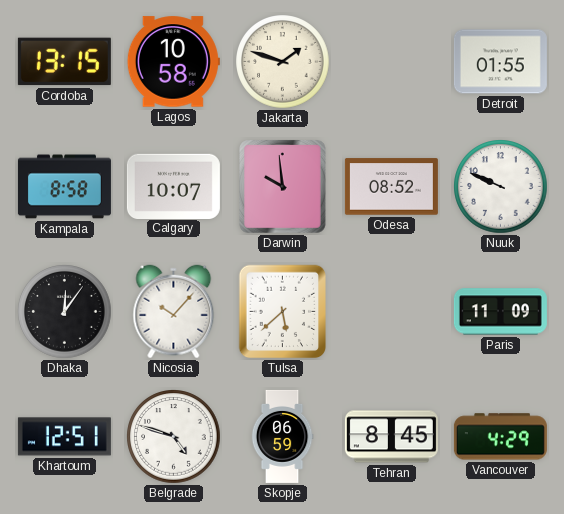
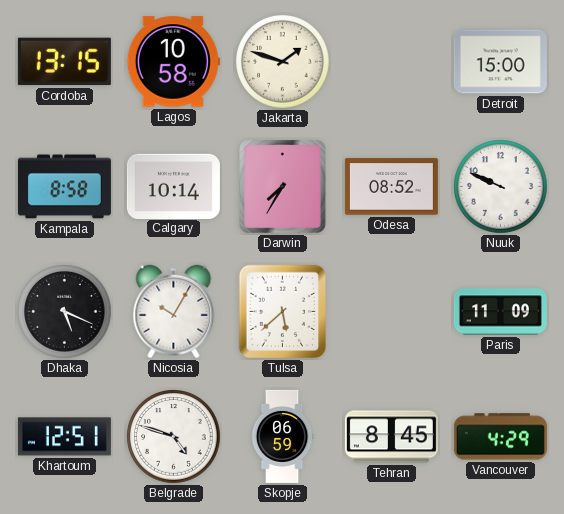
Detroit: 01:55 -> 15:00 (500, 62)
Calgary: 10:07 -> 10:14 (173, 186)
Darwin: 9:59 -> 7:35 (283, 187)
Dhaka: 12:06 -> 5:19 (65, 312)
Nicosia: 10:07 -> 10:05 (174, 312)
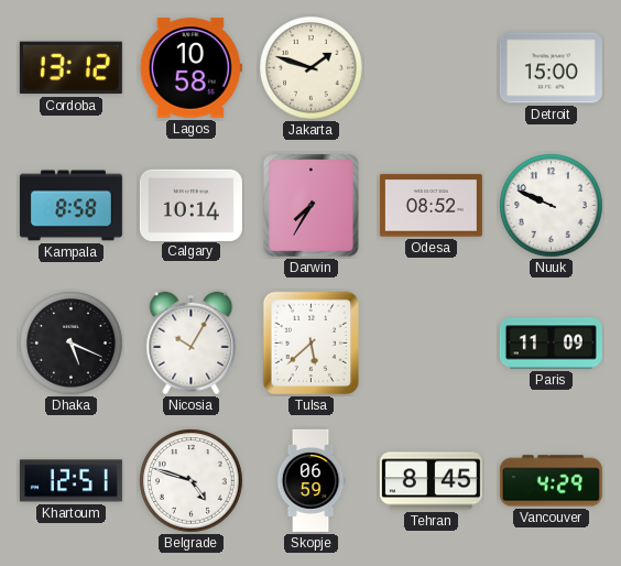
Cordoba: 13:15 -> 13:12 (70, 68)
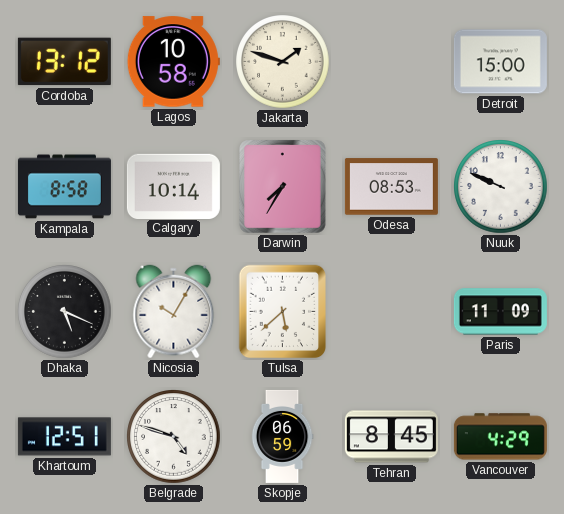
Odesa: 08:52 -> 08:53 (391, 187)
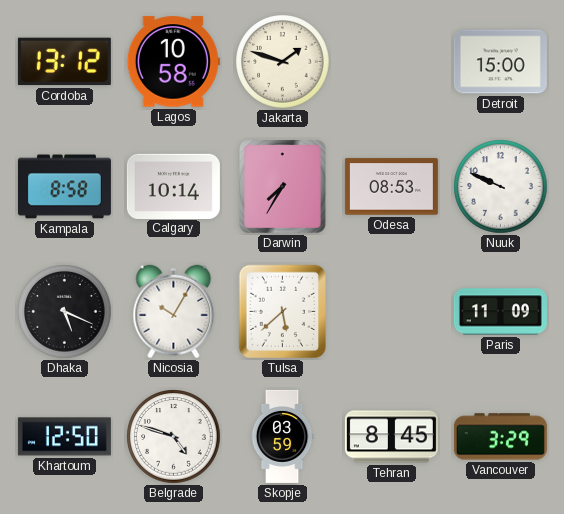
Khartoum: 12:51 -> 12:50 (64, 437)
Skopje: 06:59 -> 03:59 (282, 436)
Vancouver: 4:29 -> 3:29 (500, 437)
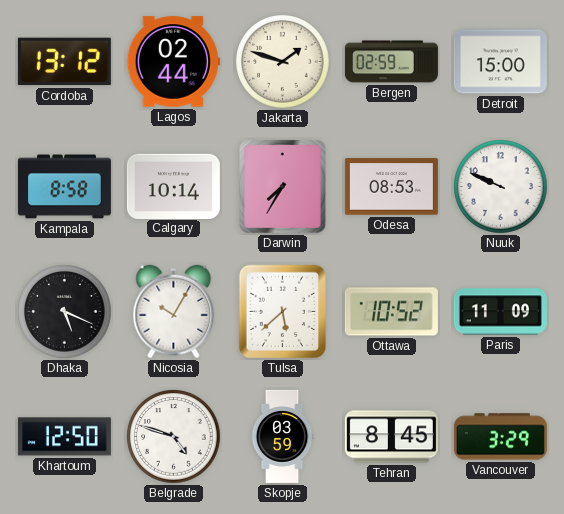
Lagos: 10:58 -> 02:44 (173, 62)
Bergen: none -> 02:59 (391, 62)
Ottawa: none -> 10:52 (391, 312)
